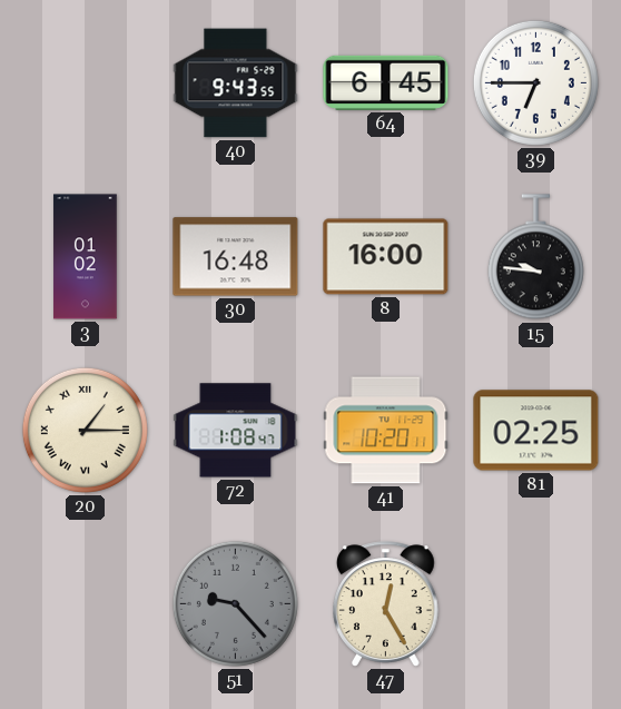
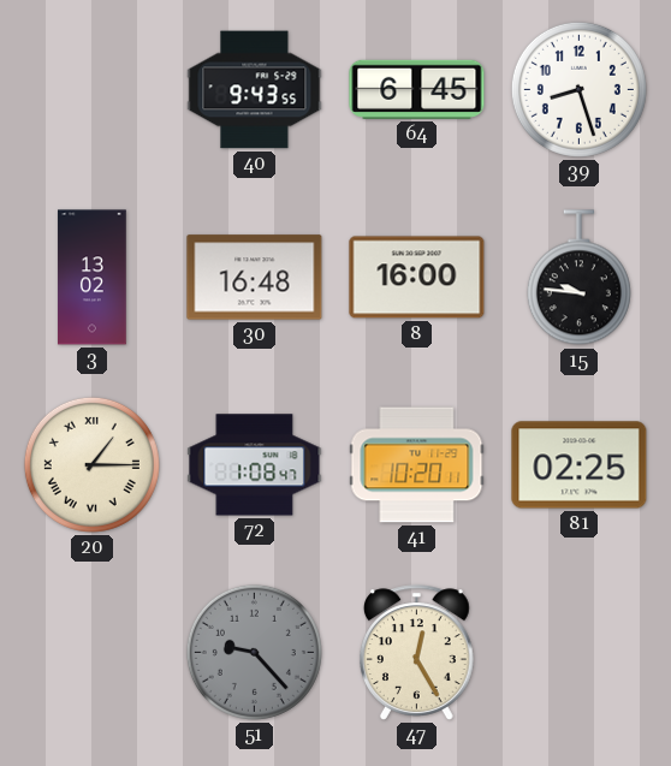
39: 6:45 -> 8:27 (578, 89)
3: 01:02 -> 13:02 (93, 278)
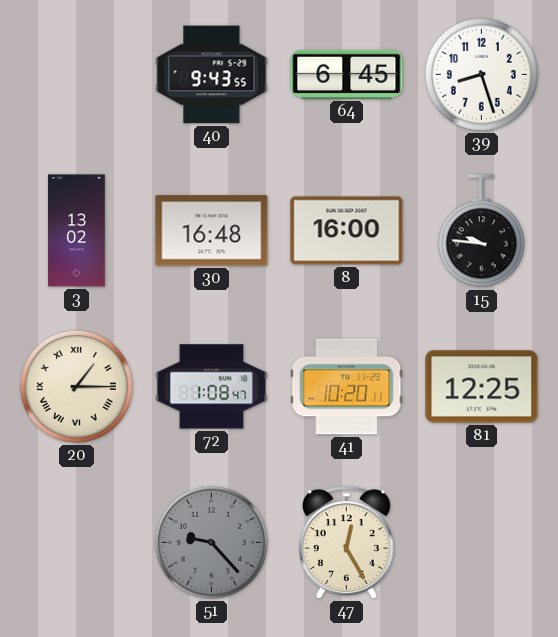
81: 02:25 -> 12:25 (482, 387)
